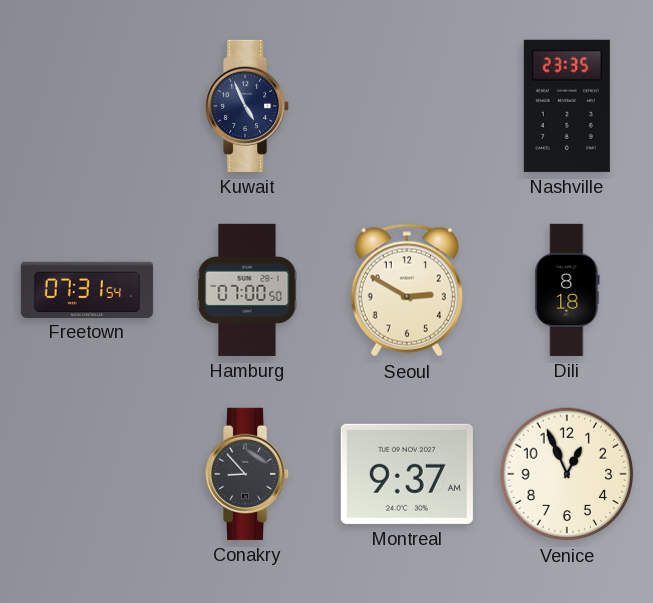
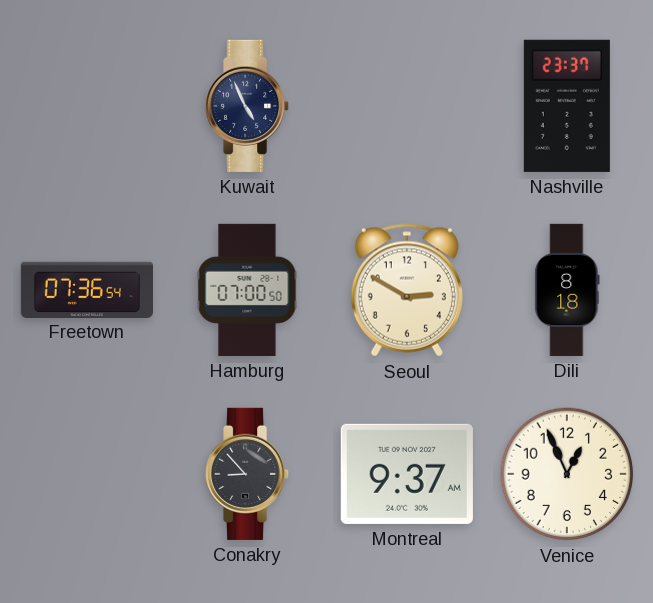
Nashville: 23:35 -> 23:37 (567, 106)
Freetown: 07:31 -> 07:36 (87, 289)
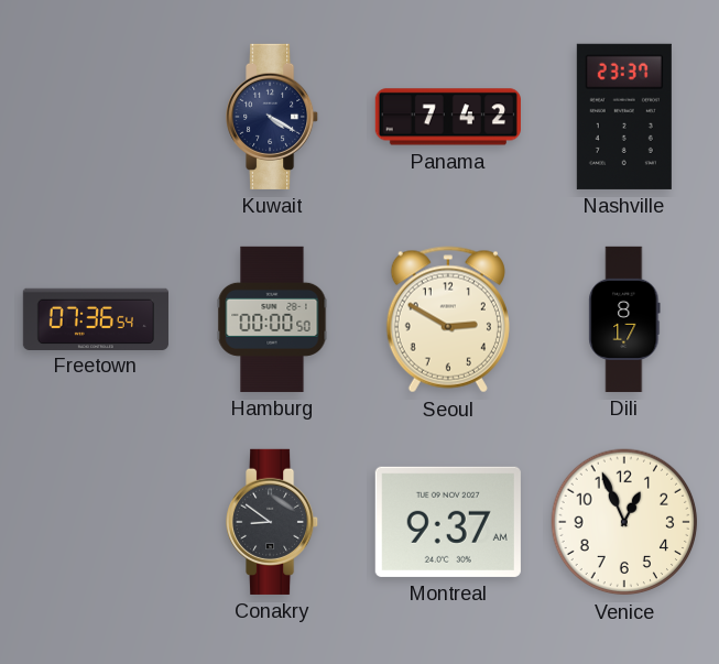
Kuwait: 4:56 -> 4:20 (273, 117)
Panama: none -> 7:42 (448, 117)
Hamburg: 07:00 -> 00:00 (272, 319)
Dili: 8:18 -> 8:17 (624, 319)
Conakry: 8:53 -> 8:51 (273, 522)
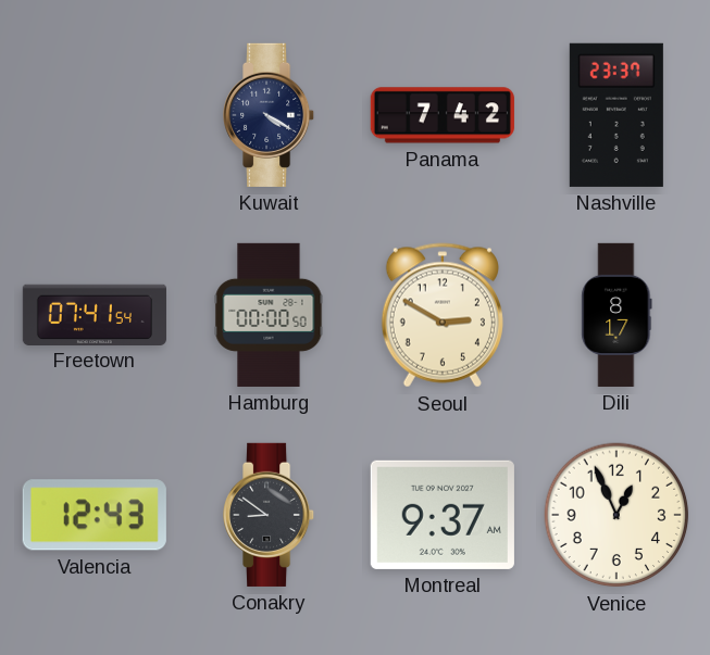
Freetown: 07:36 -> 07:41 (95, 314)
Valencia: none -> 12:43 (95, 515)
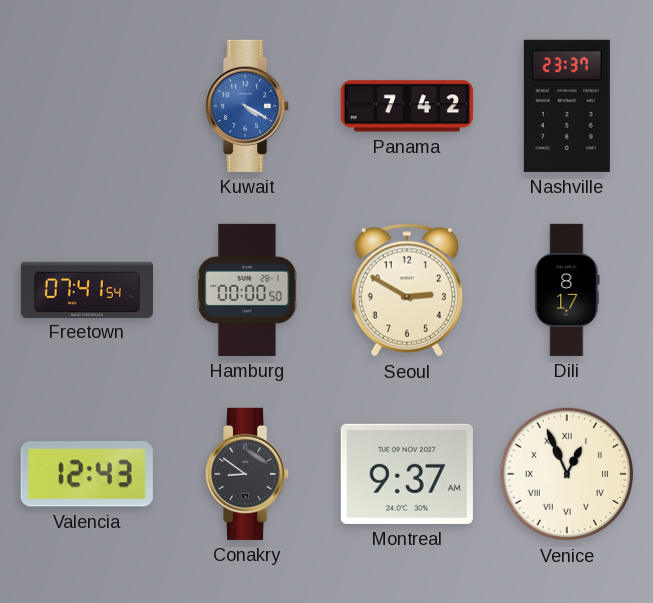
Kuwait dial: navy -> blue (248, 106)
Venice numerals: Arabic -> Roman (567, 474)
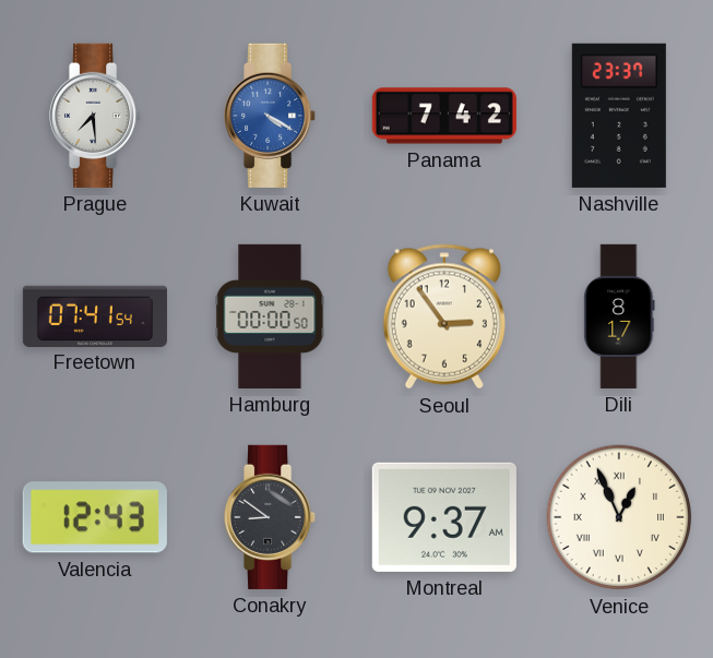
Prague: none -> 7:29 (96, 116)
Seoul: 2:50 -> 2:54 (444, 316)
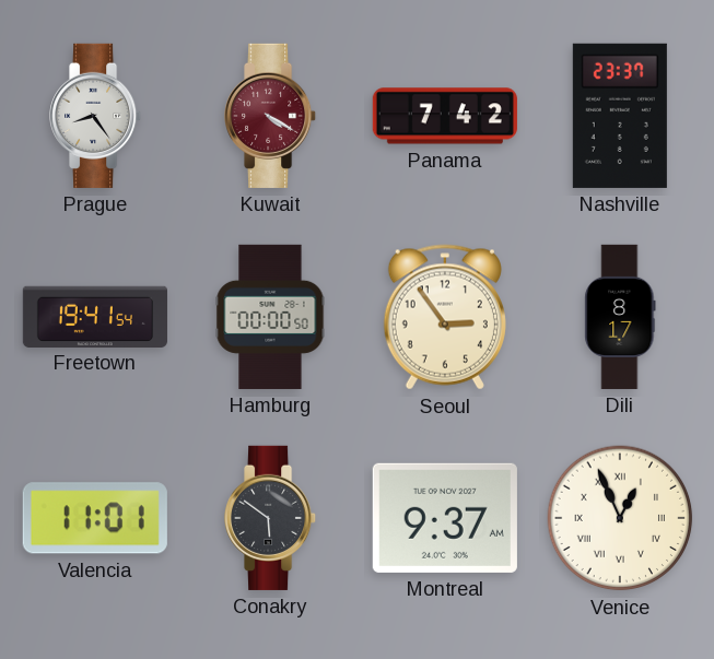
Prague: 7:29 -> 8:24 (96, 116)
Kuwait dial: blue -> burgundy (271, 116)
Freetown: 07:41 -> 19:41 (95, 316)
Valencia: 12:43 -> 11:01 (95, 518)
Conakry: 8:51 -> 5:51 (271, 518)
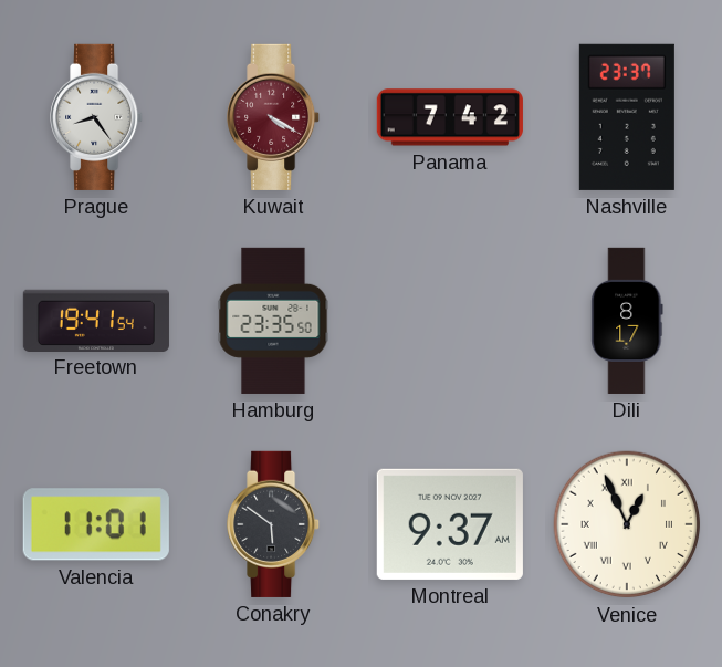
Hamburg: 00:00 -> 23:35 (273, 321)
Seoul: 2:54 -> none (445, 317)
